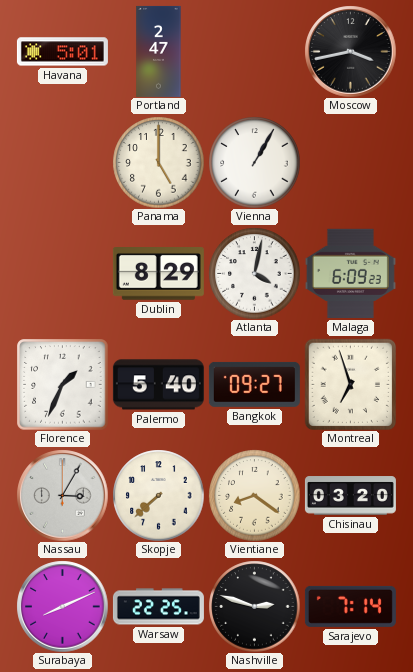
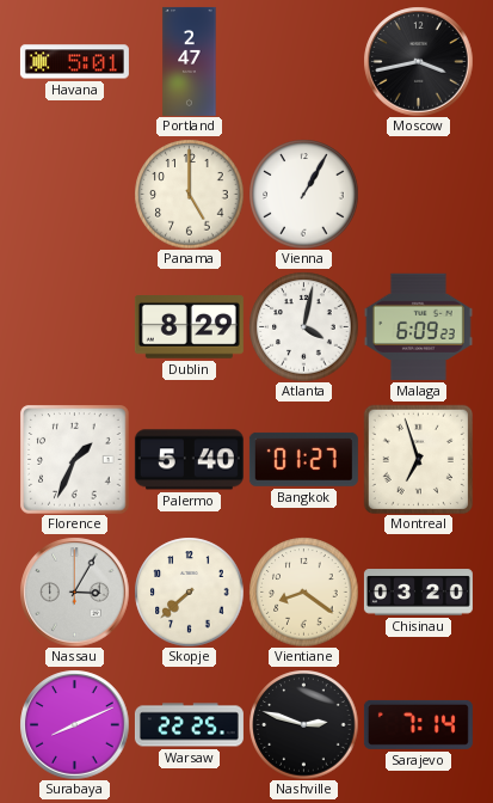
Bangkok: 09:27 -> 01:27 (303, 459)
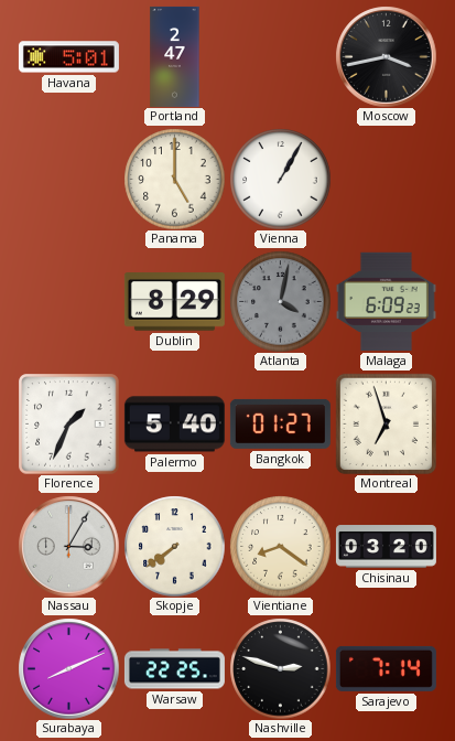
Atlanta dial: white -> grey (280, 301)
Skopje: 7:38 -> 7:39 (174, 546)
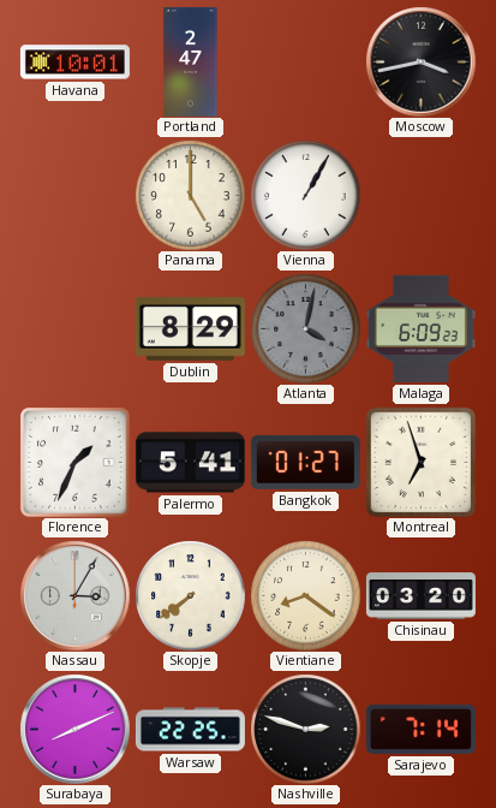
Havana: 5:01 -> 10:01 (74, 63)
Palermo: 5:40 -> 5:41 (190, 463)
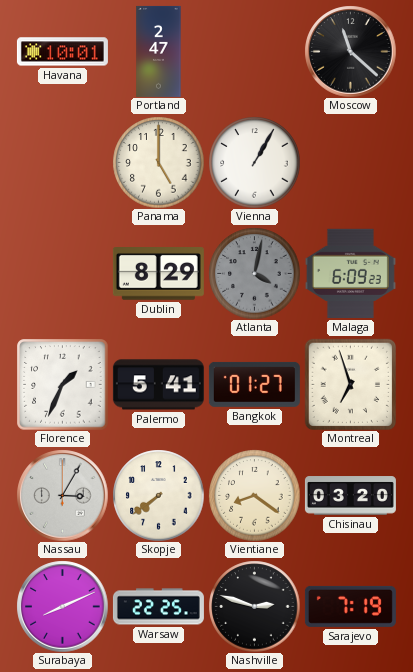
Moscow: 3:43 -> 11:22 (350, 51)
Sarajevo: 7:14 -> 7:19 (350, 606)
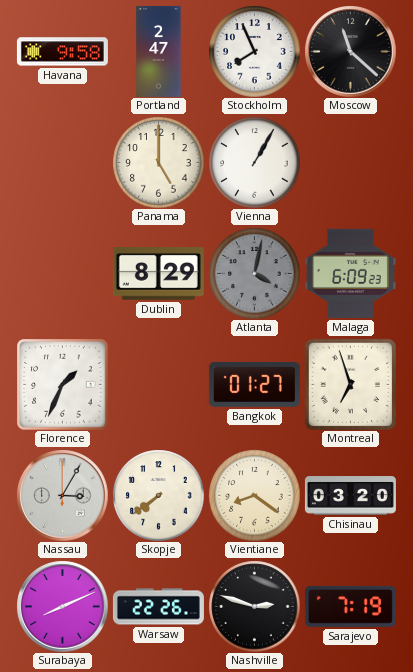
Havana: 10:01 -> 9:58 (62, 52)
Stockholm: none -> 7:56 (254, 51)
Palermo: 5:41 -> none (158, 385)
Warsaw: 22:25 -> 22:26 (158, 607)
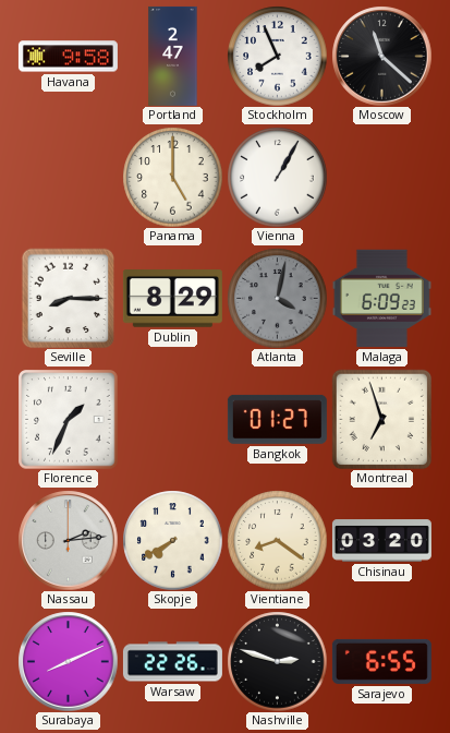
Seville: none -> 8:15 (69, 298)
Nassau: 3:05 -> 2:14 (68, 540)
Skopje: 7:39 -> 7:40 (172, 540)
Sarajevo: 7:19 -> 6:55 (381, 661)
